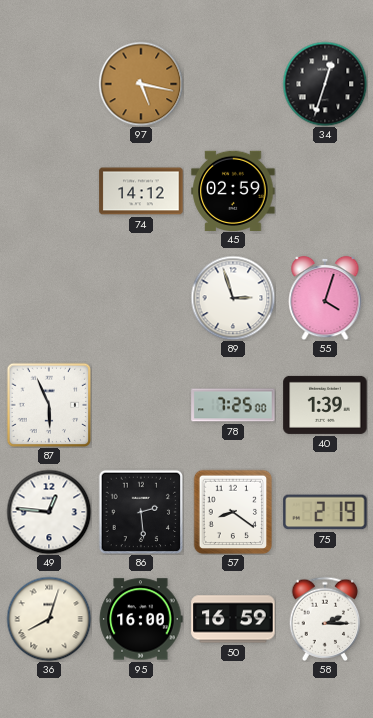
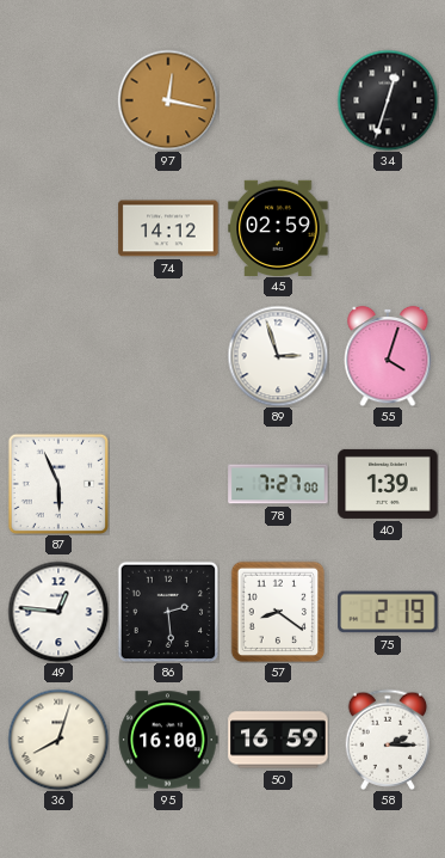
97: 5:17 -> 12:17 (168, 100)
78: 7:25 -> 7:27 (278, 484)
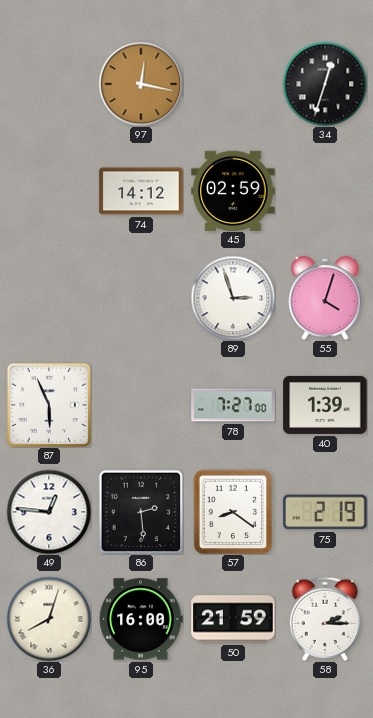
50: 16:59 -> 21:59 (233, 619)
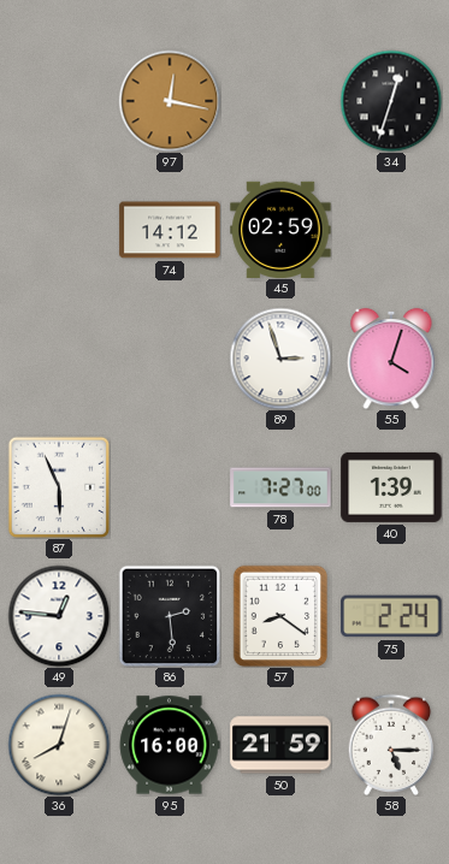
75: 2:19 -> 2:24 (391, 616)
58: 2:15 -> 5:15 (391, 744)
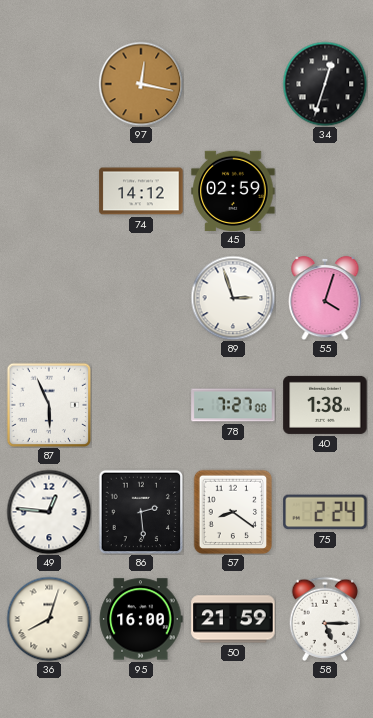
40: 1:39 -> 1:38 (325, 405)
